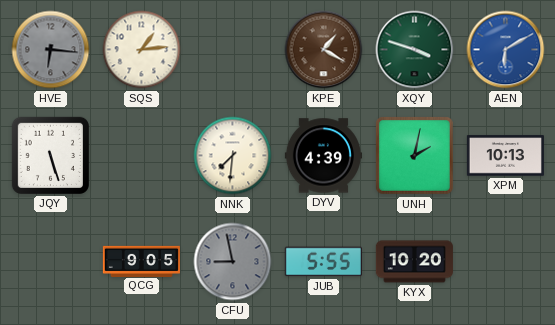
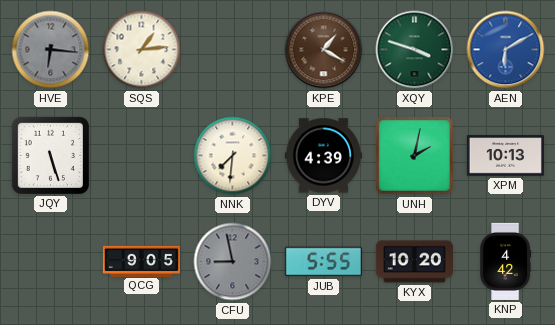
KNP: none -> 4:42 (506, 261)
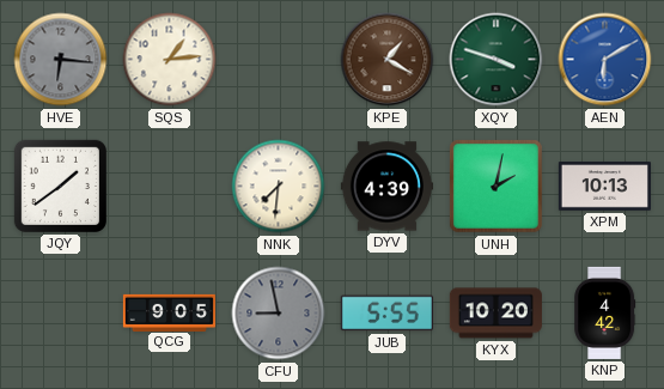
JQY: 5:27 -> 1:39 (60, 186)
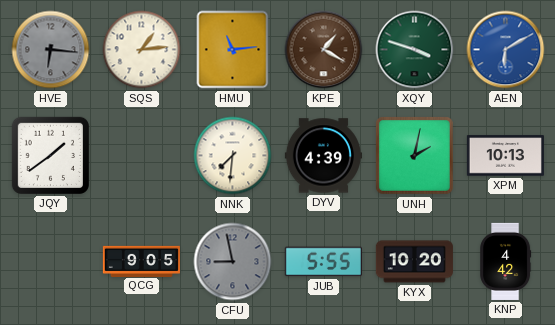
HMU: none -> 11:14 (233, 50)
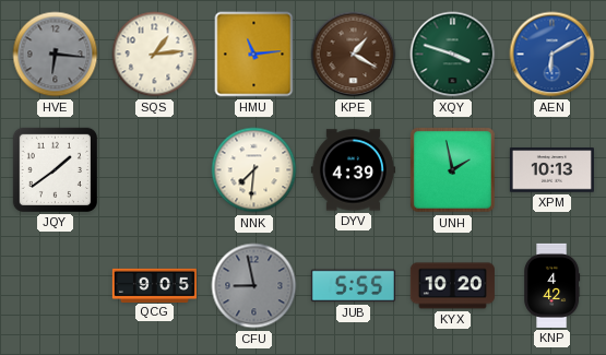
UNH: 2:02 -> 1:58 (452, 169)
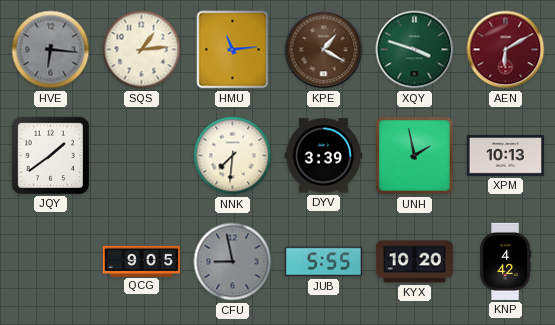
AEN dial: blue -> burgundy (506, 50)
DYV: 4:39 -> 3:39 (323, 156)
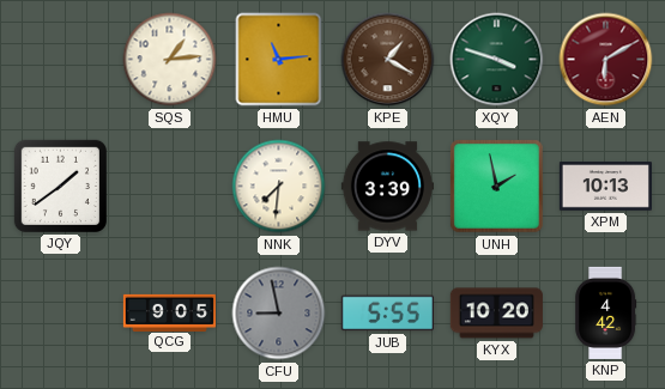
HVE: 6:16 -> none (51, 50)
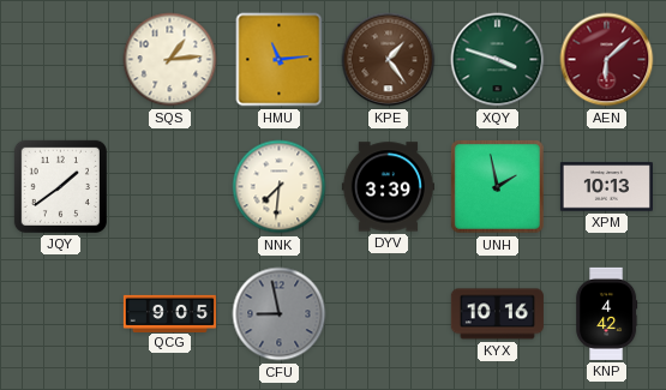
KPE: 1:20 -> 1:24 (389, 60)
AEN: 6:10 -> 6:08 (607, 60)
JUB: 5:55 -> none (387, 314)
KYX: 10:20 -> 10:16 (497, 314)
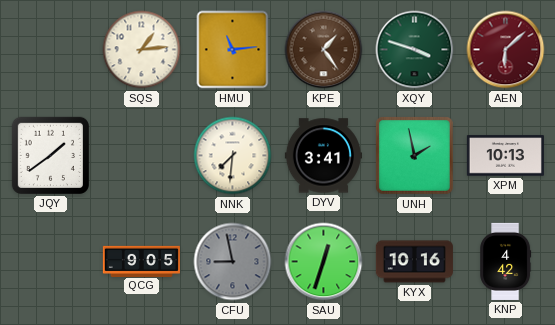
DYV: 3:39 -> 3:41 (323, 156)
SAU: none -> 12:33 (324, 262)
